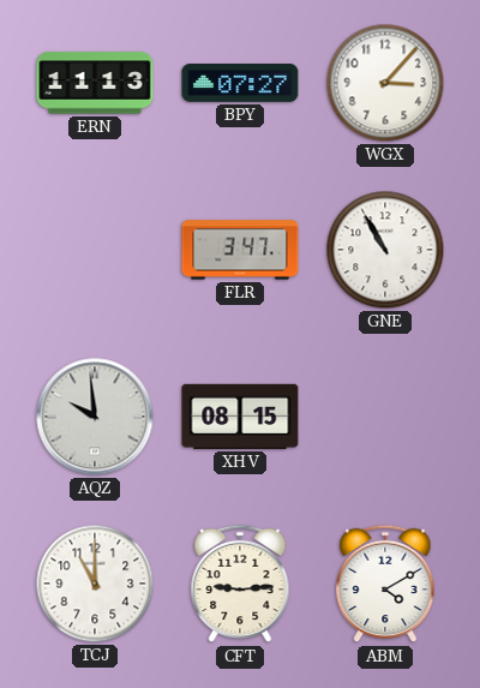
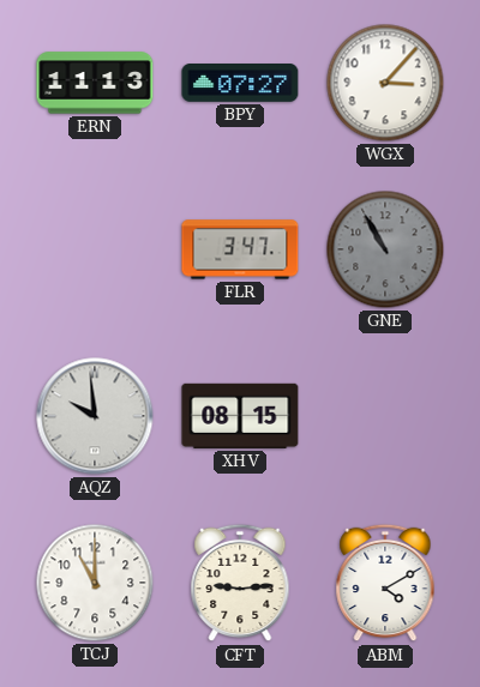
GNE dial: white -> grey (385, 249)
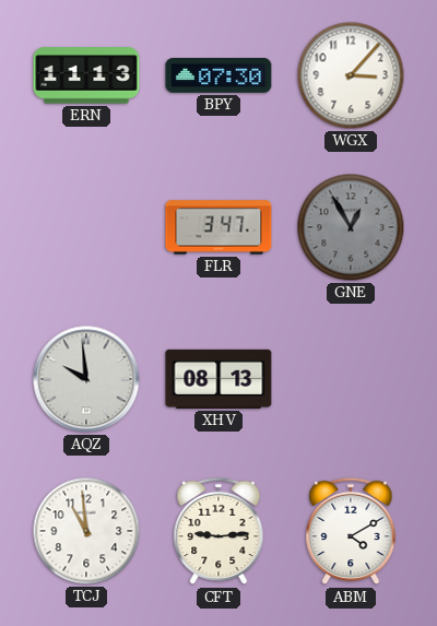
BPY: 07:27 -> 07:30 (218, 76)
GNE: 10:55 -> 12:55 (351, 227)
XHV: 08:15 -> 08:13 (218, 379)
TCJ: 11:00 -> 10:59 (86, 531)
